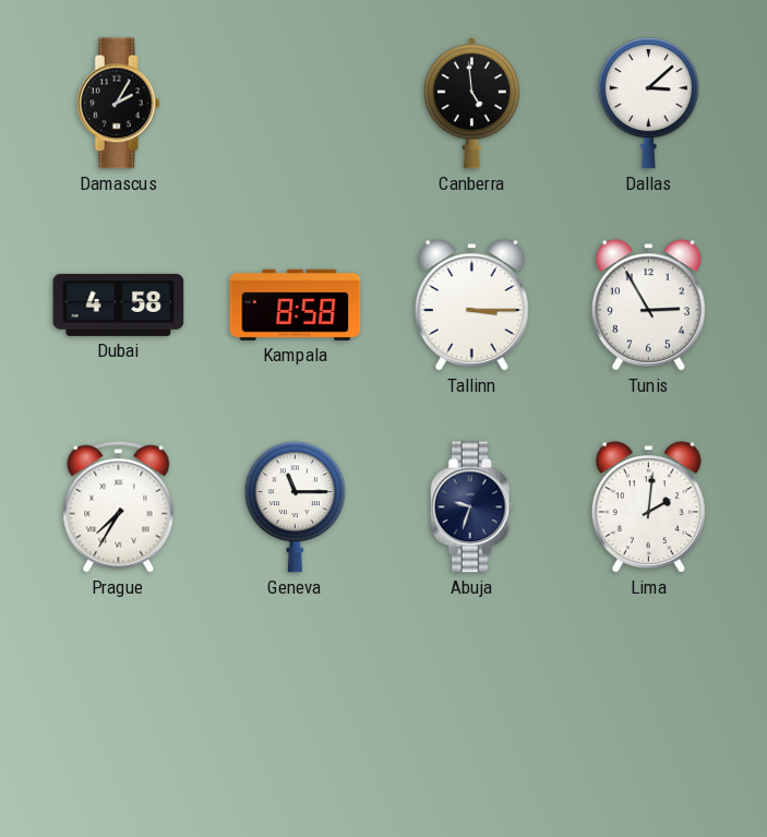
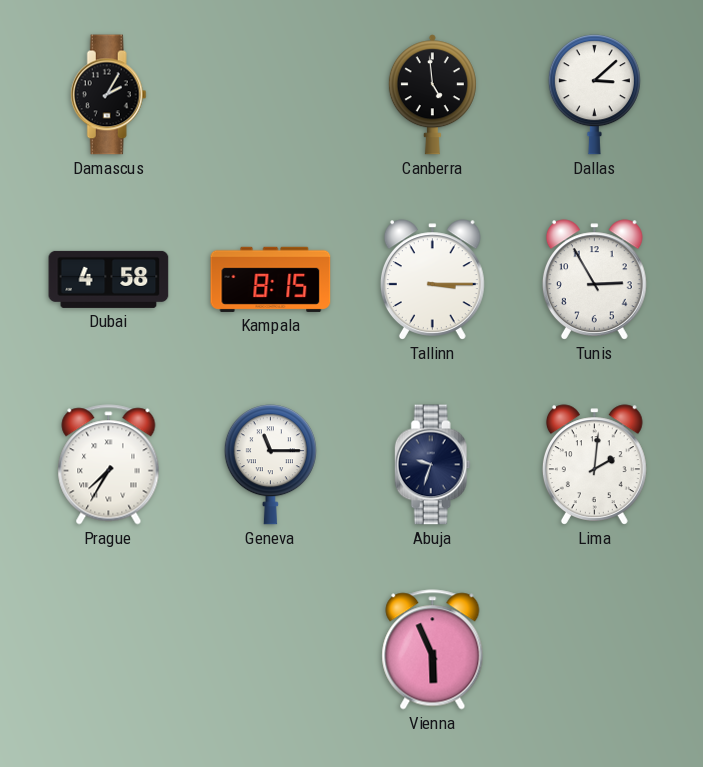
Kampala: 8:58 -> 8:15 (271, 279)
Vienna: none -> 5:56 (433, 650)
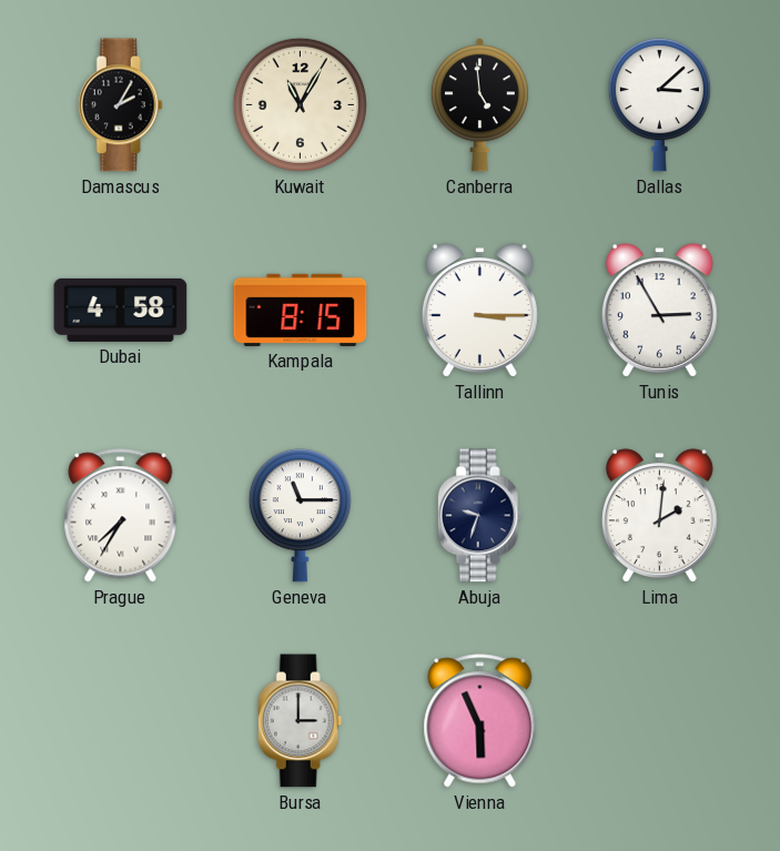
Kuwait: none -> 11:05 (300, 104)
Bursa: none -> 3:00 (300, 721)
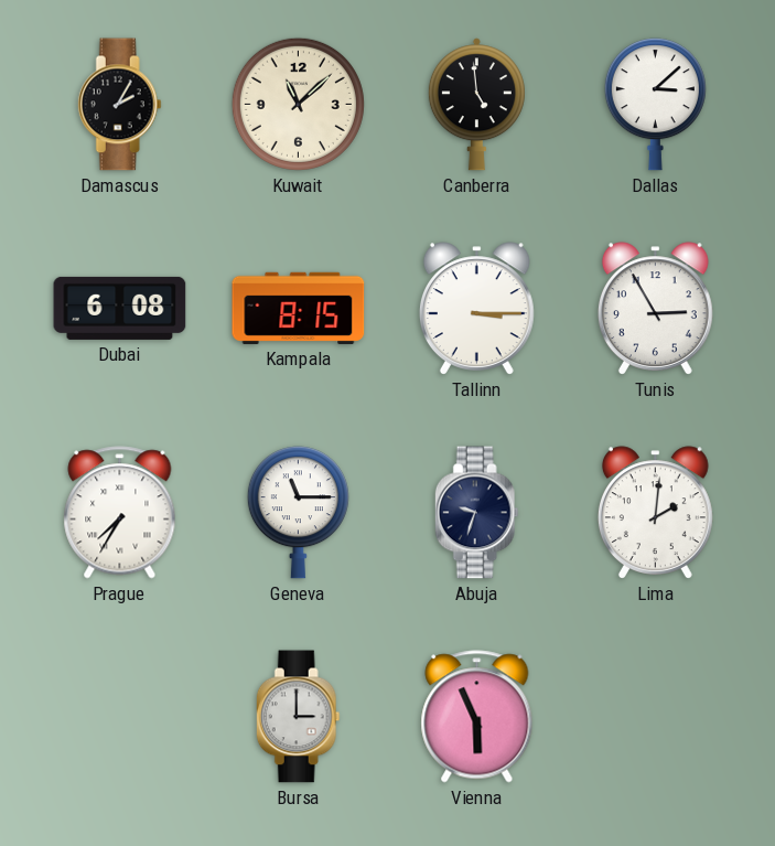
Kuwait: 11:05 -> 11:08 (298, 104)
Dubai: 4:58 -> 6:08 (120, 308)
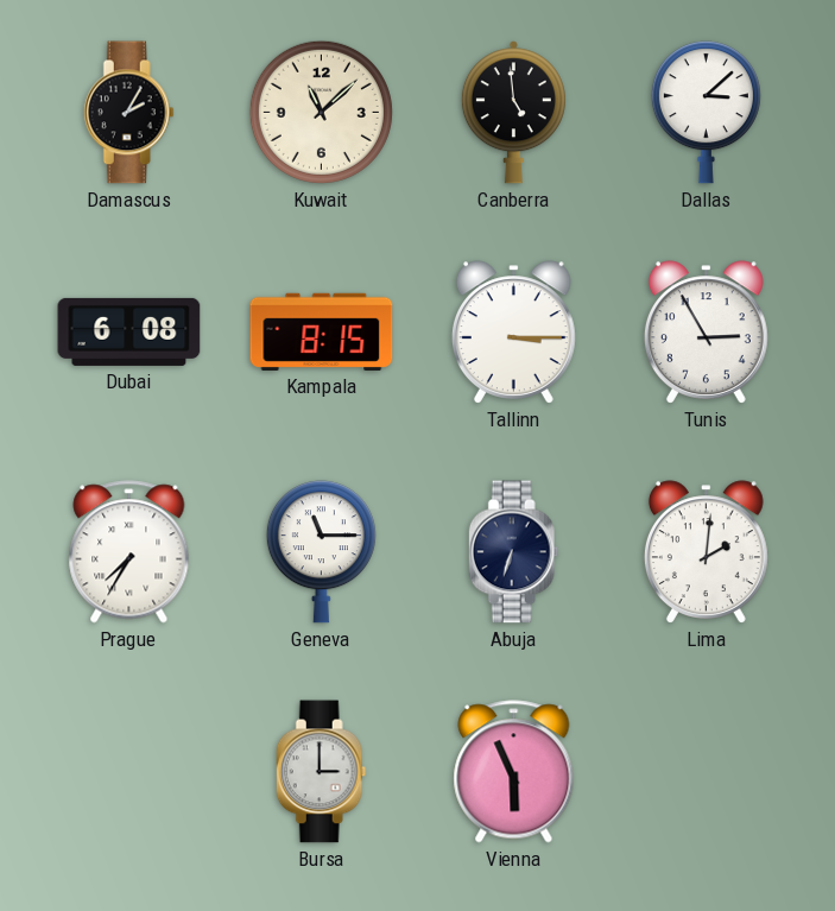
Abuja: 9:33 -> 6:33 (513, 552)
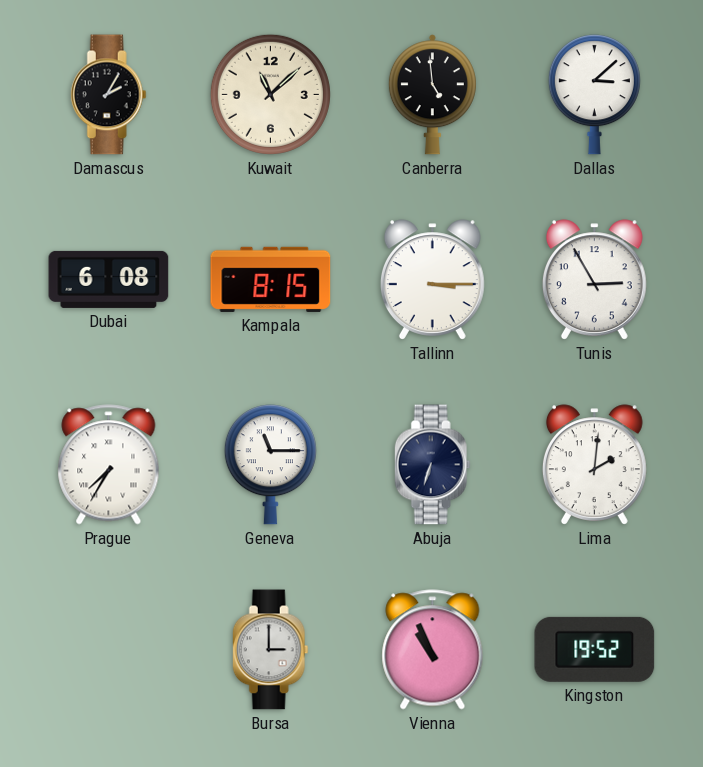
Vienna: 5:56 -> 10:56 (433, 650)
Kingston: none -> 19:52 (595, 649)
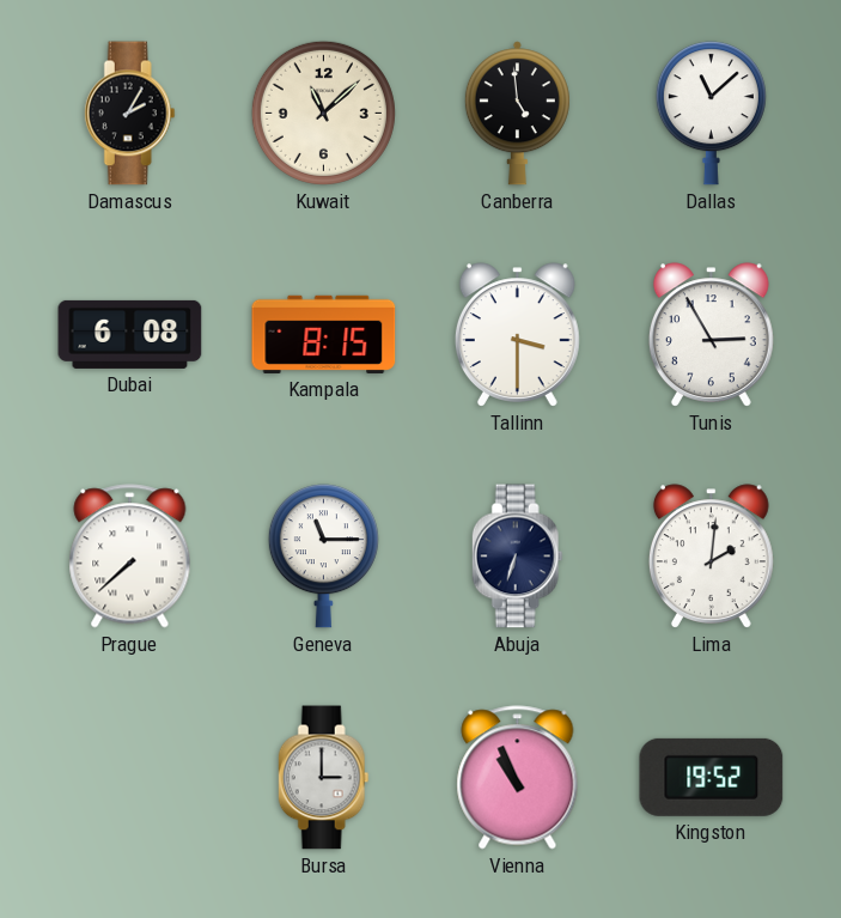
Dallas: 3:08 -> 11:08 (711, 114)
Tallinn: 3:15 -> 3:30 (517, 335)
Prague: 7:35 -> 7:38 (130, 557)
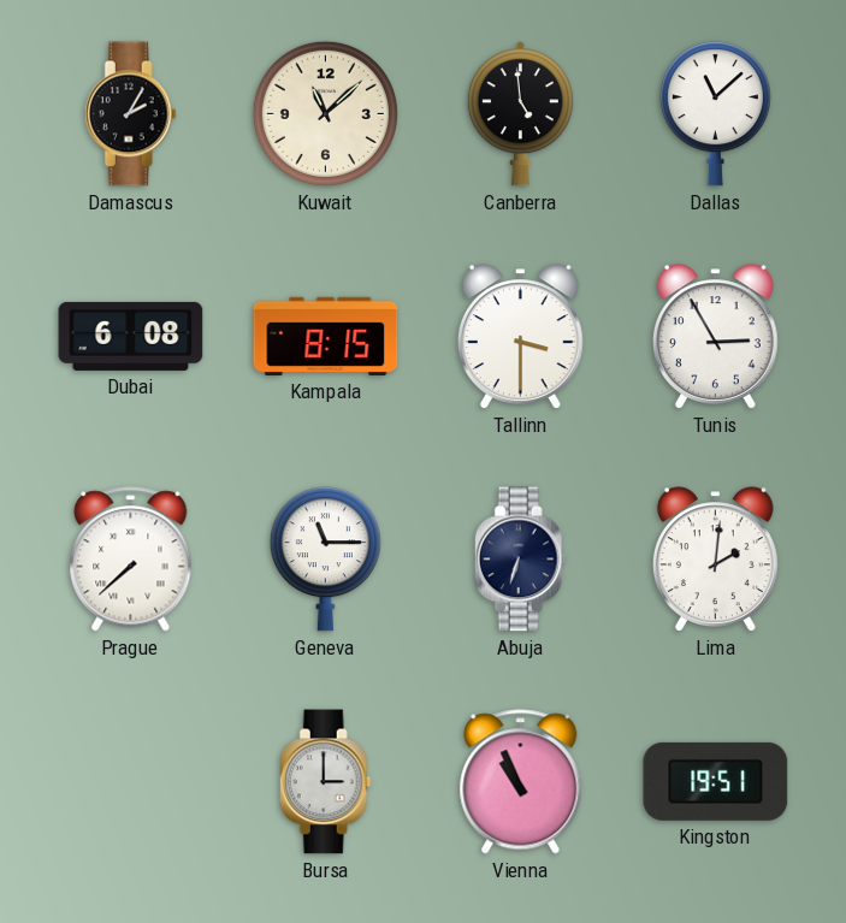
Kingston: 19:52 -> 19:51 (716, 781)
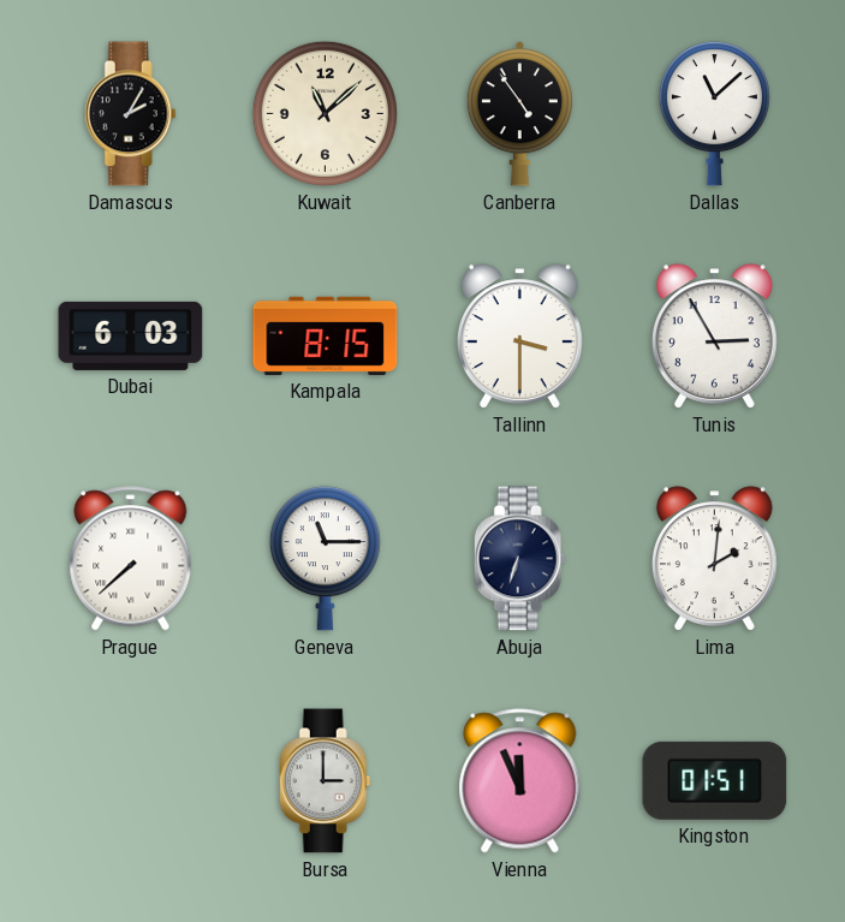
Canberra: 4:59 -> 4:54 (519, 114)
Dubai: 6:08 -> 6:03 (131, 335)
Vienna: 10:56 -> 11:56 (520, 781)
Kingston: 19:51 -> 01:51 (715, 780)
